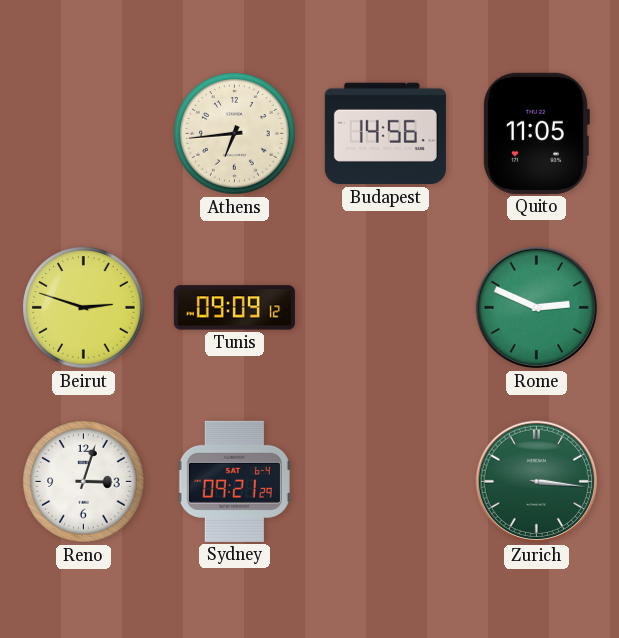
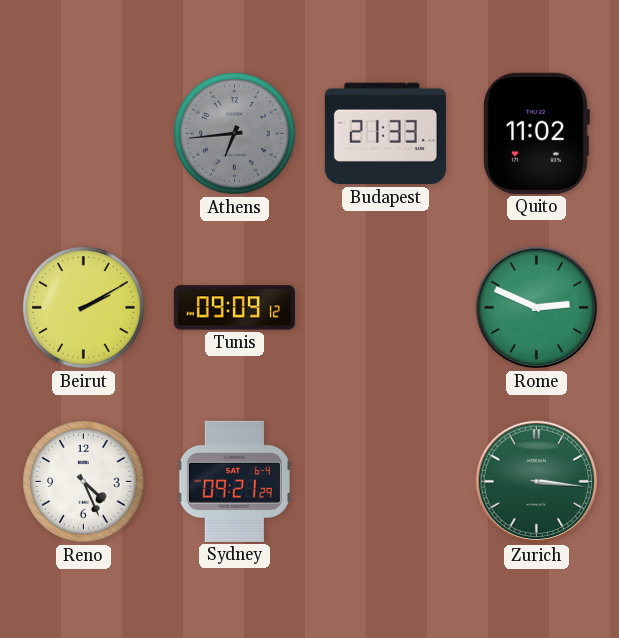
Athens dial: cream -> grey (235, 134)
Budapest: 14:56 -> 21:33 (385, 134)
Quito: 11:05 -> 11:02 (536, 133)
Beirut: 2:48 -> 2:10 (84, 308)
Reno: 3:03 -> 4:26 (84, 482)
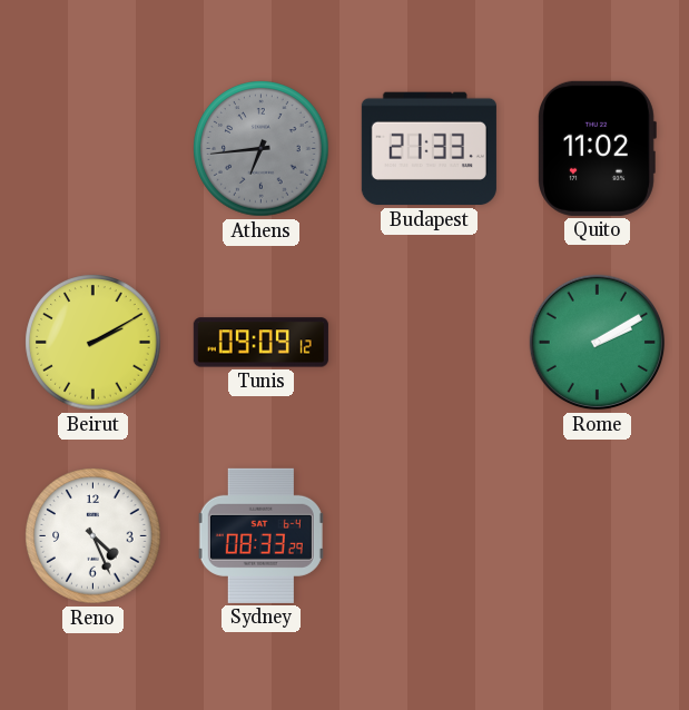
Rome: 2:49 -> 2:10 (598, 343)
Sydney: 09:21 -> 08:33 (260, 535)
Zurich: 3:16 -> none (537, 482)
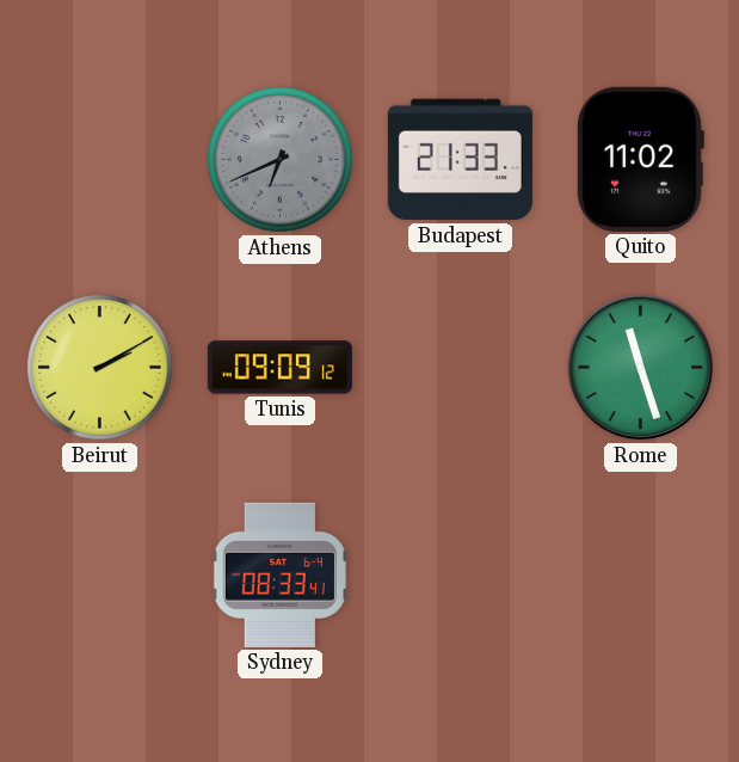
Athens: 6:44 -> 6:41 (281, 160)
Rome: 2:10 -> 11:27 (641, 368)
Reno: 4:26 -> none (93, 536)
Sydney: 08:33:29 -> 08:33:41 (279, 574)
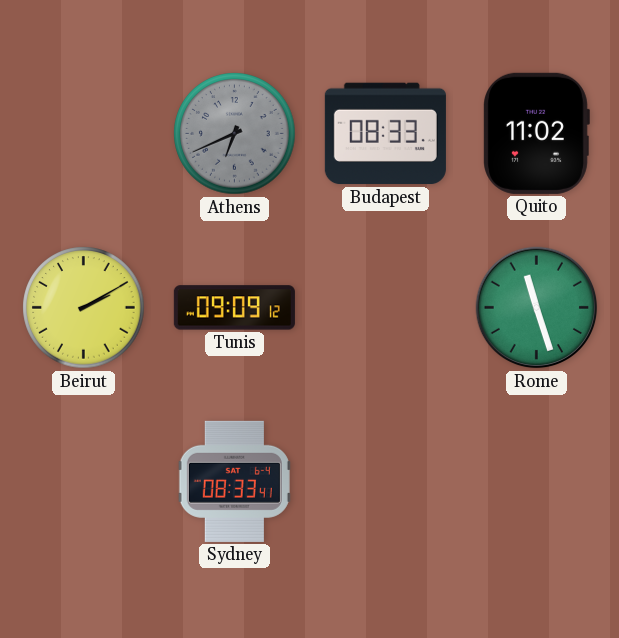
Budapest: 21:33 -> 08:33 (385, 134)
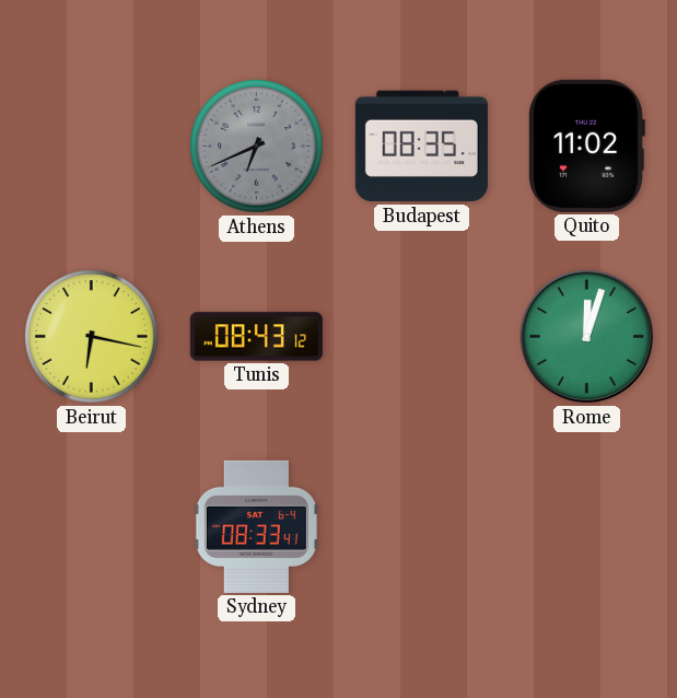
Budapest: 08:33 -> 08:35 (421, 147)
Beirut: 2:10 -> 6:17 (92, 337)
Tunis: 09:09 -> 08:43 (256, 337)
Rome: 11:27 -> 12:03 (587, 337)
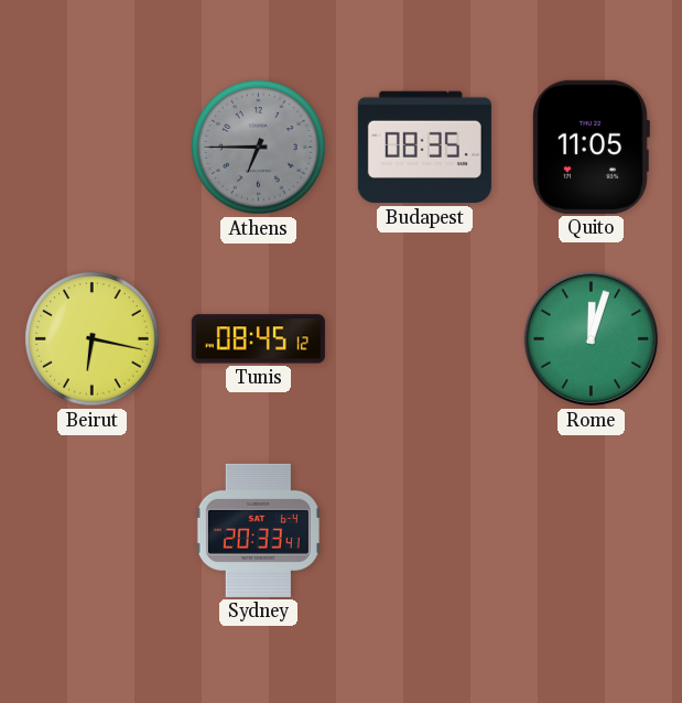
Athens: 6:41 -> 6:45 (259, 148)
Quito: 11:02 -> 11:05 (591, 147)
Tunis: 08:43 -> 08:45 (258, 339)
Sydney: 08:33 -> 20:33 (258, 530)
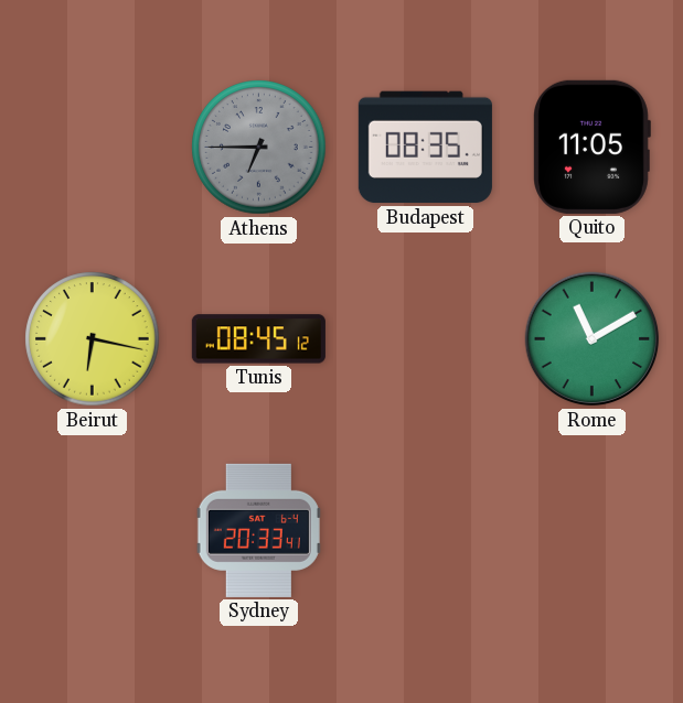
Rome: 12:03 -> 11:10 (593, 339)
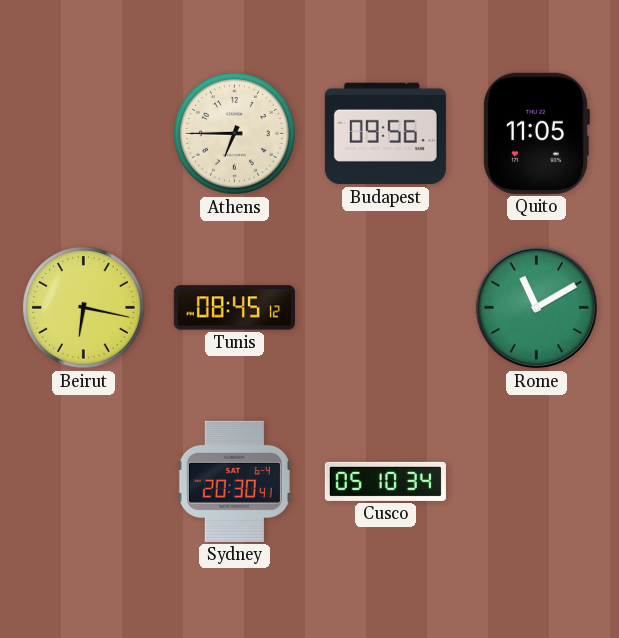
Athens dial: grey -> cream (235, 134)
Budapest: 08:35 -> 09:56 (385, 134)
Sydney: 20:33 -> 20:30 (234, 481)
Cusco: none -> 05:10 (385, 481)
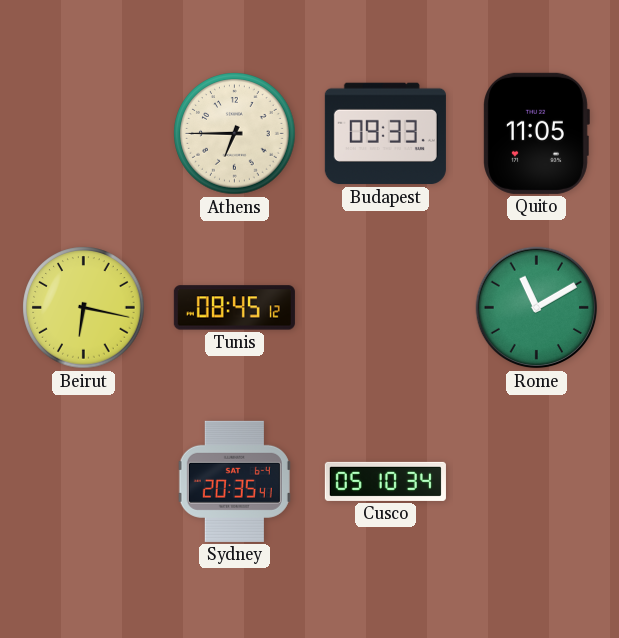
Budapest: 09:56 -> 09:33 (385, 134)
Sydney: 20:30 -> 20:35 (234, 481)
